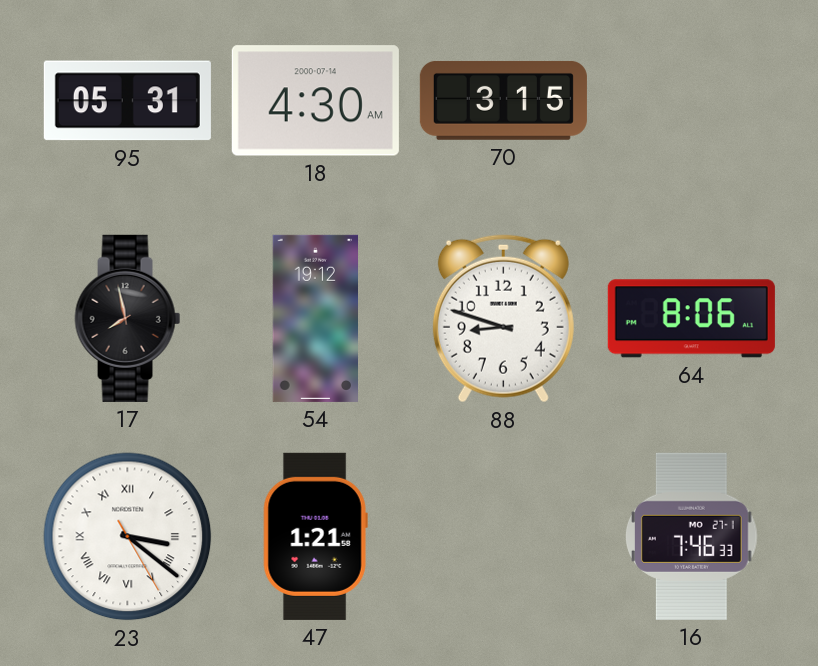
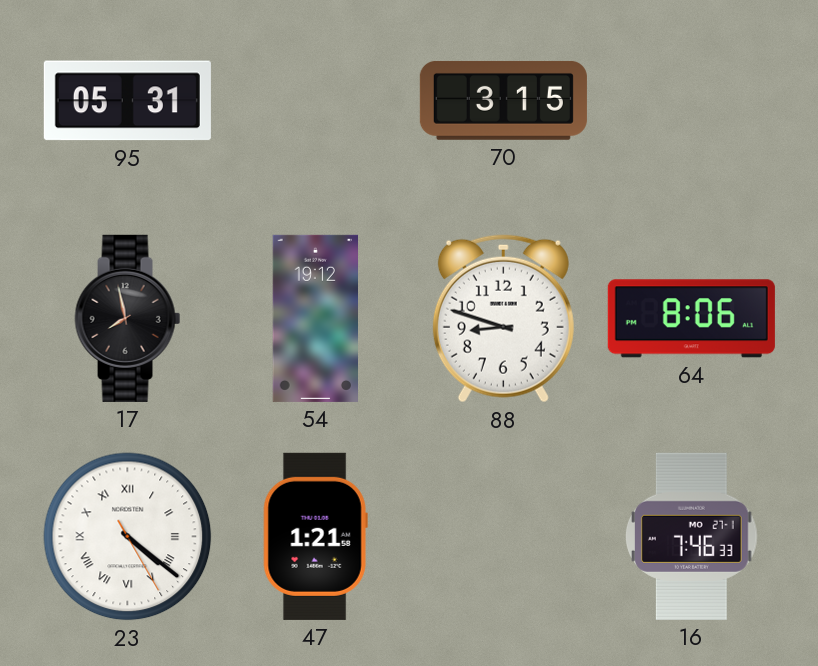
18: 4:30 -> none (315, 101)
23: 3:21 -> 4:21 (128, 537)
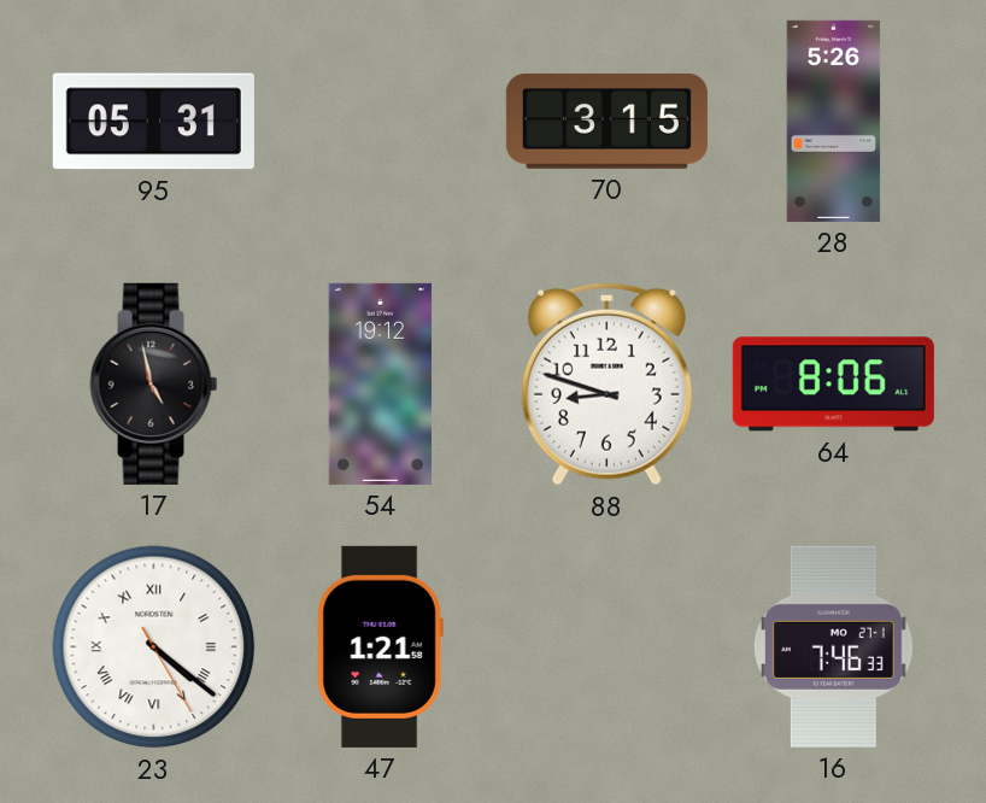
28: none -> 5:26 (834, 121)
17: 7:58 -> 4:58 (154, 383)
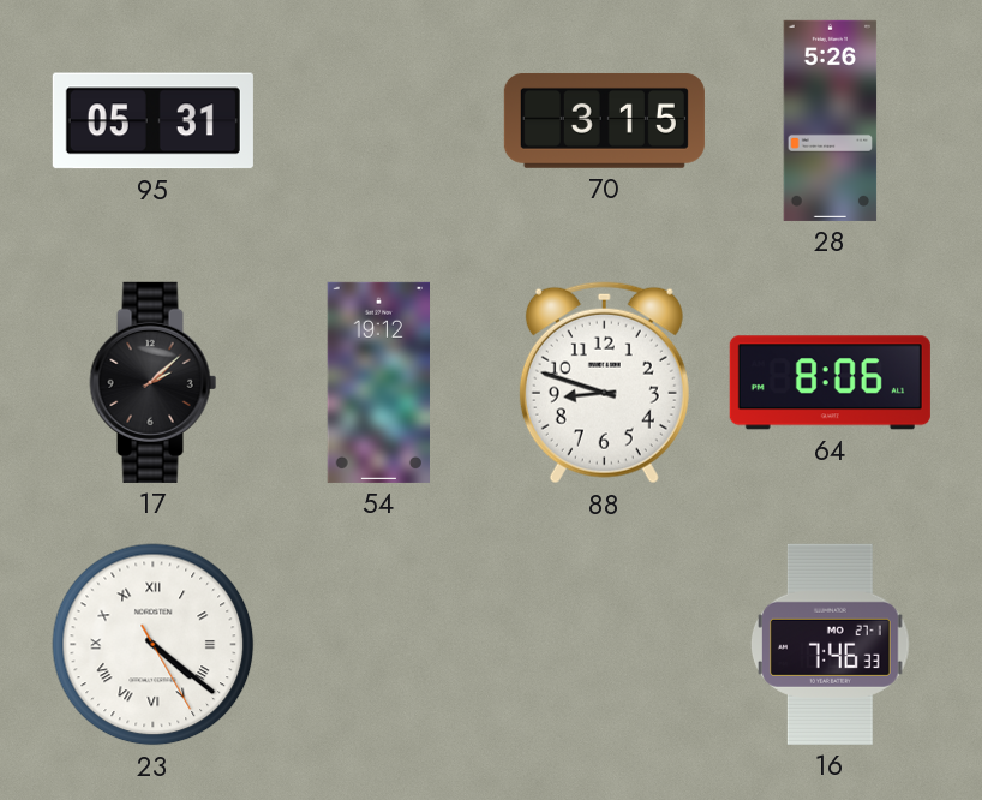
17: 4:58 -> 2:08 (154, 382)
47: 1:21 -> none (380, 646)
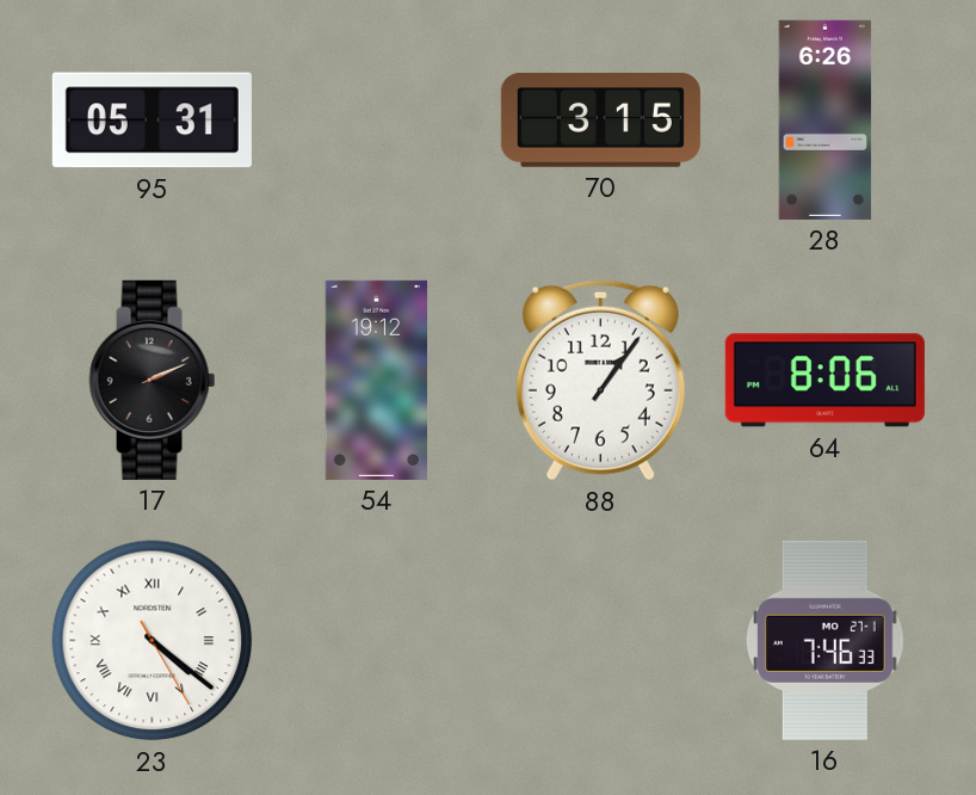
28: 5:26 -> 6:26 (826, 119)
17: 2:08 -> 2:11 (153, 380)
88: 8:48 -> 1:06 (600, 381)
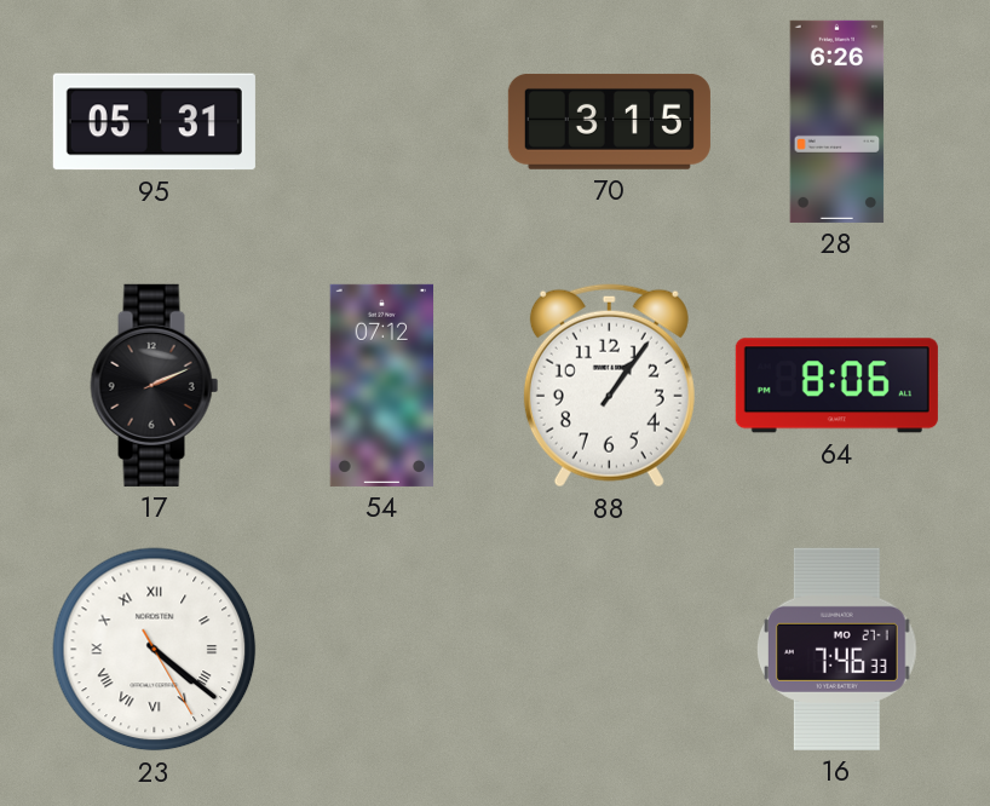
54: 19:12 -> 07:12 (381, 385)
